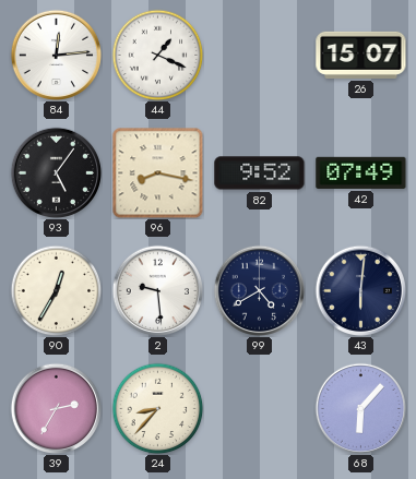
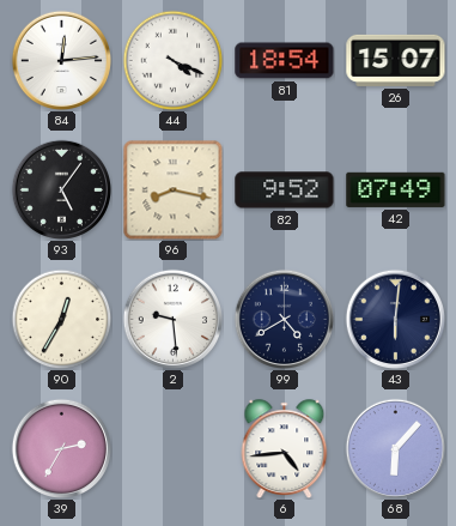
44: 1:19 -> 4:19 (172, 60)
81: none -> 18:54 (285, 61)
24: 8:37 -> none (157, 408)
6: none -> 4:44 (285, 448)
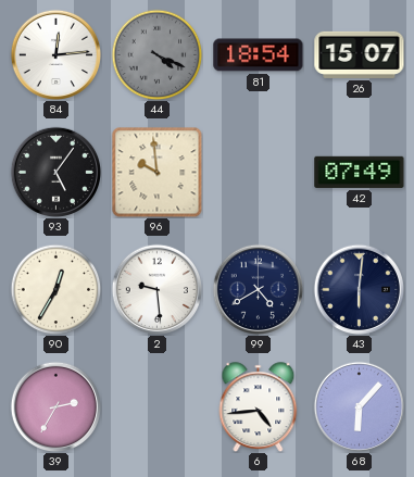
44 dial: white -> grey (156, 54)
96: 8:17 -> 9:59 (156, 172)
82: 9:52 -> none (285, 191)
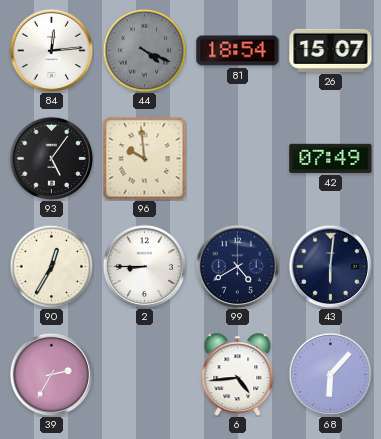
2: 9:29 -> 8:45 (144, 266)
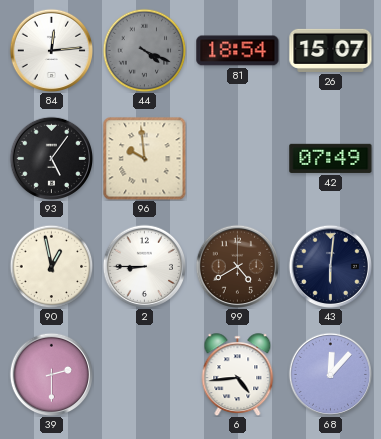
90: 12:35 -> 12:58 (51, 266)
99 dial: navy -> brown (237, 266)
39: 2:35 -> 2:30 (51, 374)
68: 6:07 -> 12:07 (330, 374)
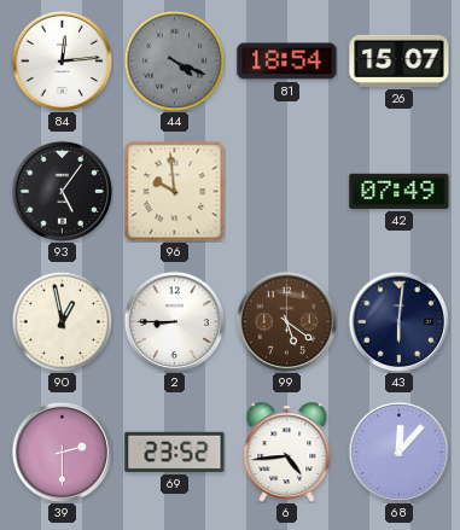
99: 4:40 -> 5:21 (286, 321)
69: none -> 23:52 (175, 452)
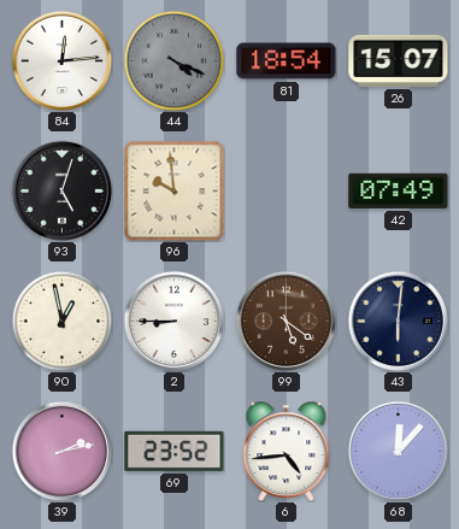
93: 5:06 -> 5:03 (61, 190)
39: 2:30 -> 2:13 (61, 451)
